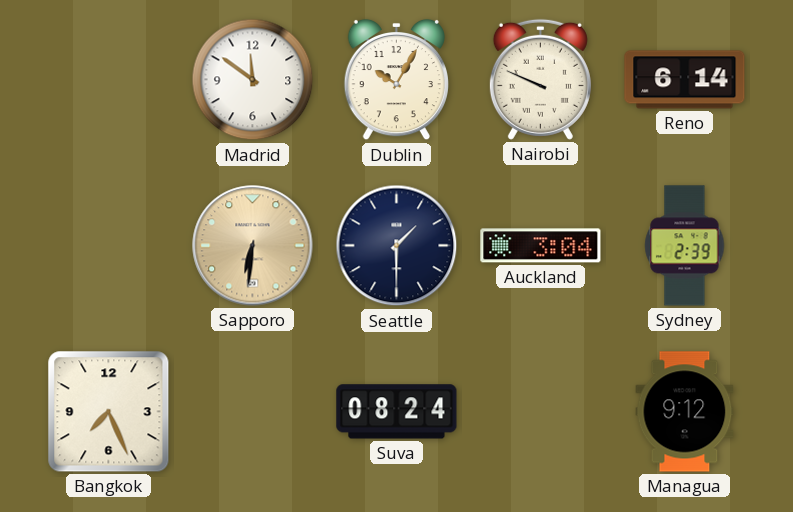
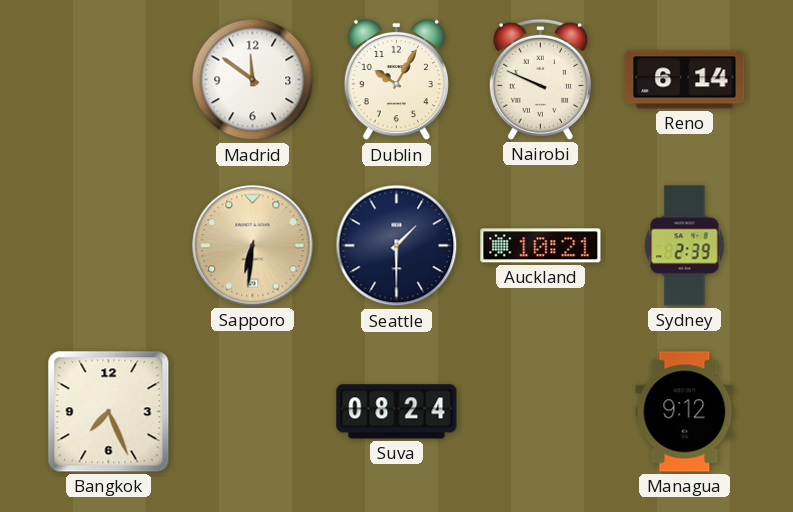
Auckland: 3:04 -> 10:21 (541, 246)
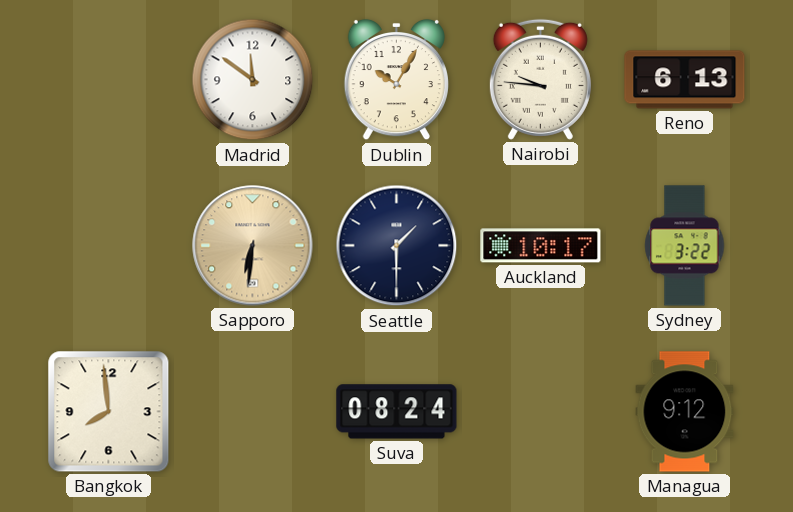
Nairobi: 9:49 -> 9:46 (540, 79)
Reno: 6:14 -> 6:13 (685, 80)
Auckland: 10:21 -> 10:17 (541, 246)
Sydney: 2:39 -> 3:22 (685, 246)
Bangkok: 7:26 -> 7:59 (109, 412)
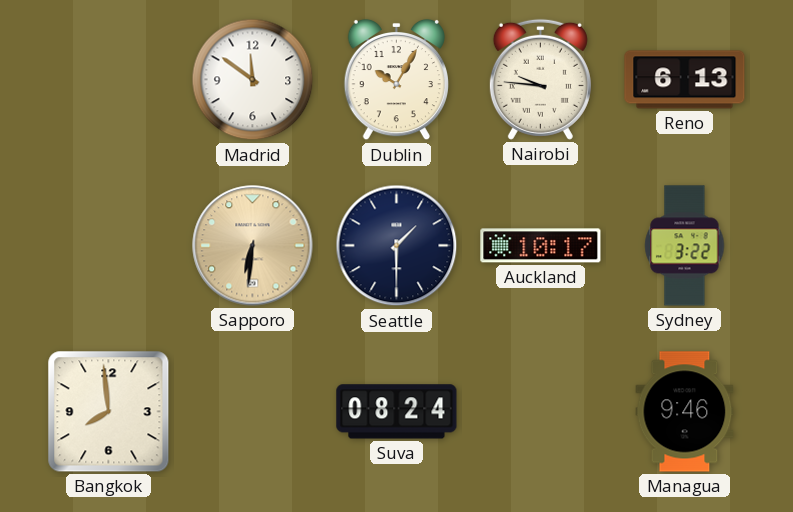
Managua: 9:12 -> 9:46 (685, 412)
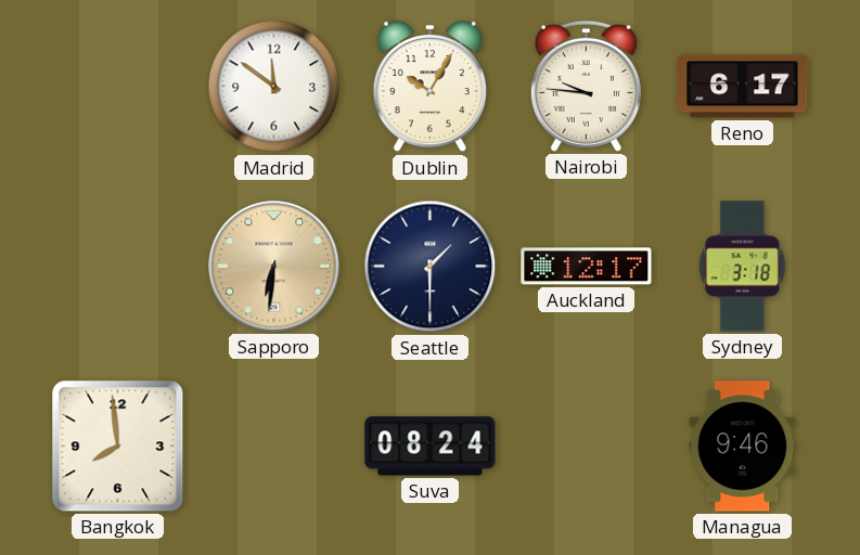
Reno: 6:13 -> 6:17 (743, 87)
Auckland: 10:17 -> 12:17 (587, 267)
Sydney: 3:22 -> 3:18 (743, 267)
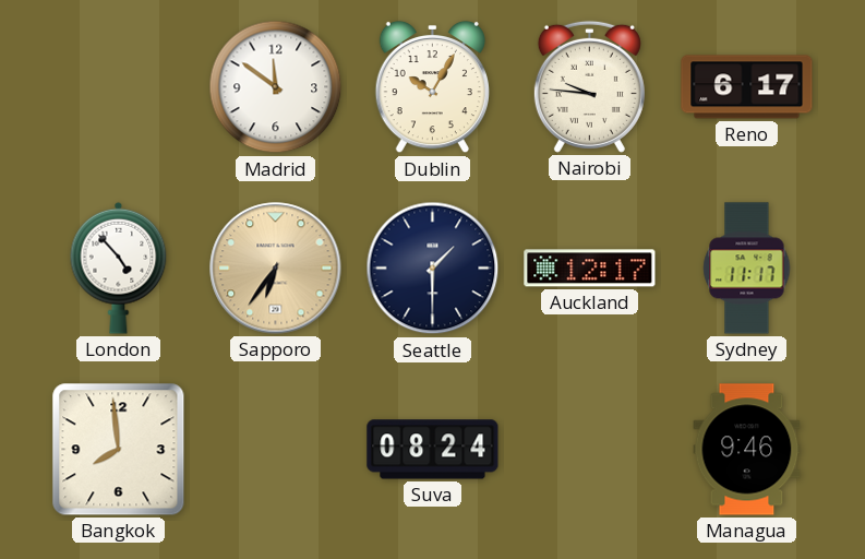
London: none -> 4:53 (119, 267)
Sapporo: 6:31 -> 6:36 (276, 269)
Sydney: 3:18 -> 11:17 (747, 269)
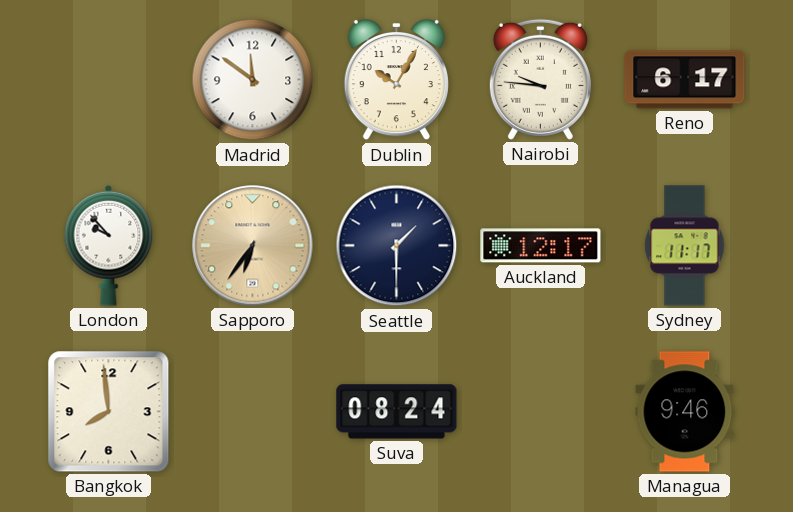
London: 4:53 -> 9:53 (109, 245)
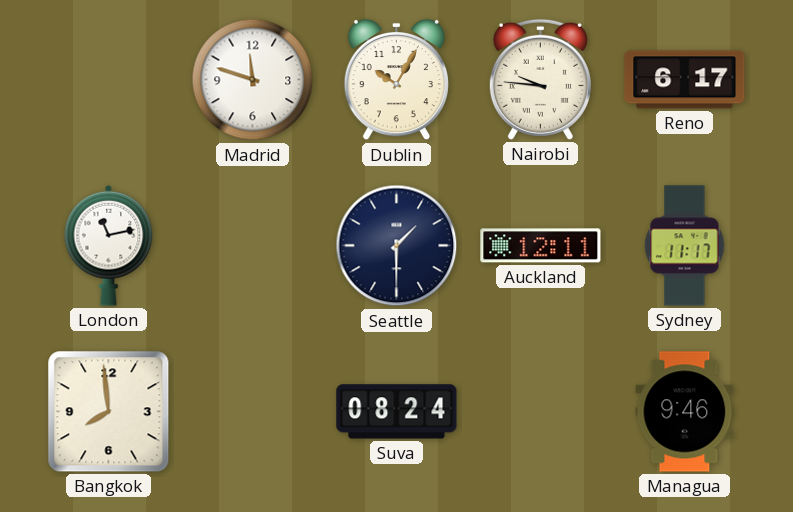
Madrid: 11:51 -> 11:48 (253, 80)
London: 9:53 -> 11:13 (109, 245)
Sapporo: 6:36 -> none (253, 246)
Auckland: 12:17 -> 12:11 (541, 246)
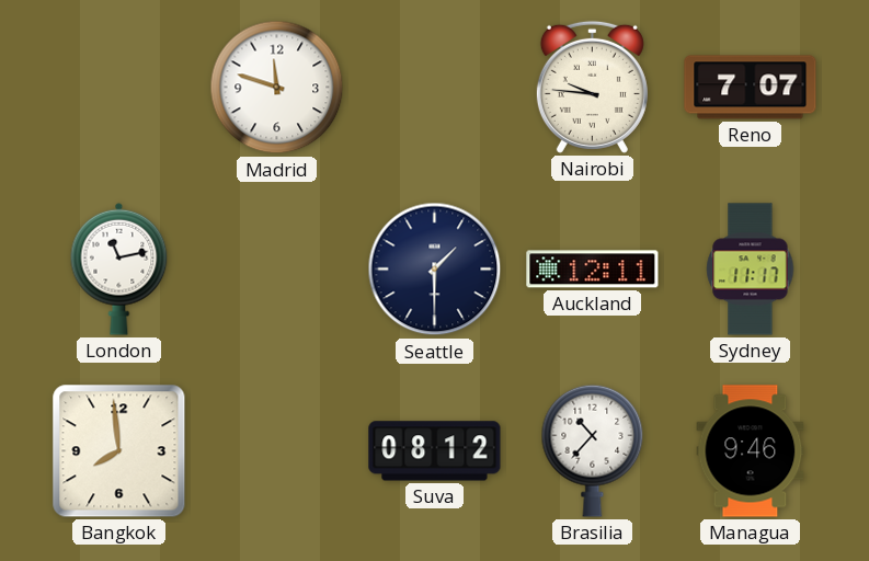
Dublin: 10:05 -> none (396, 80)
Reno: 6:17 -> 7:07 (751, 88)
Suva: 08:24 -> 08:12 (435, 451)
Brasilia: none -> 10:37 (593, 450)
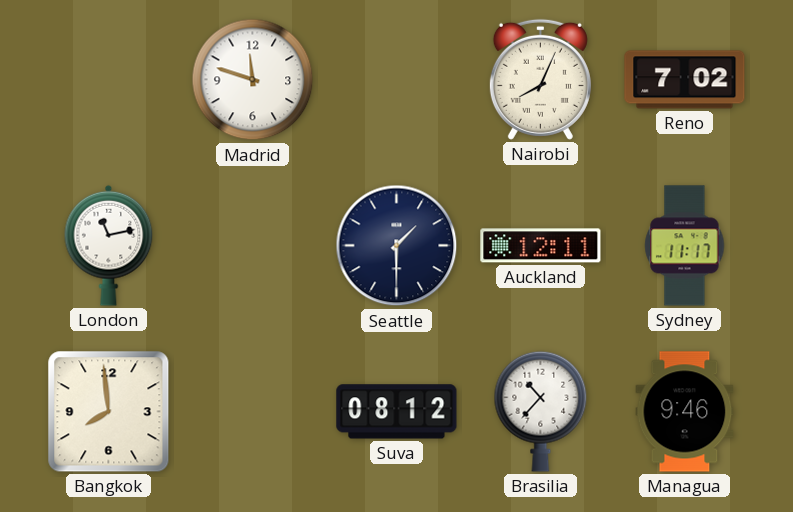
Nairobi: 9:46 -> 8:04 (540, 79)
Reno: 7:07 -> 7:02 (685, 80)
